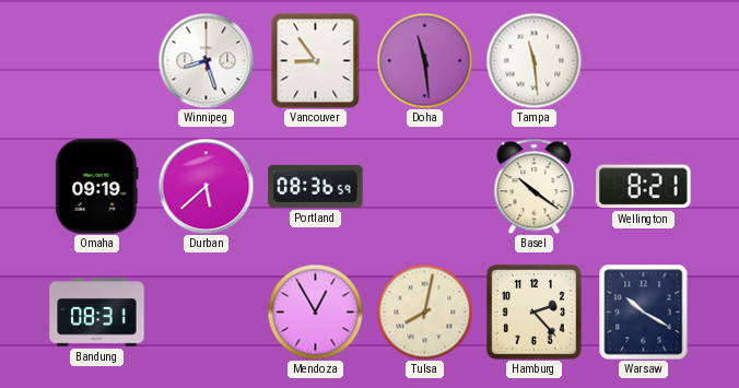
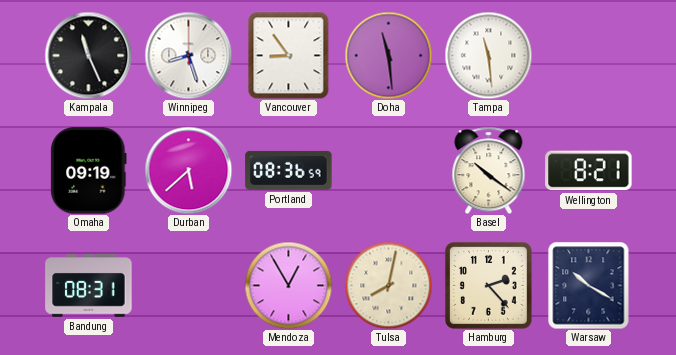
Kampala: none -> 11:26 (88, 55)
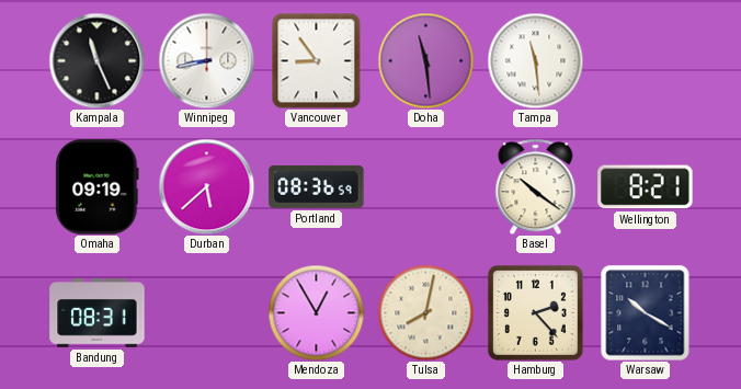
Winnipeg: 8:27 -> 8:43 (206, 60)
